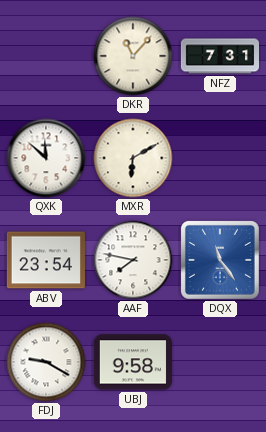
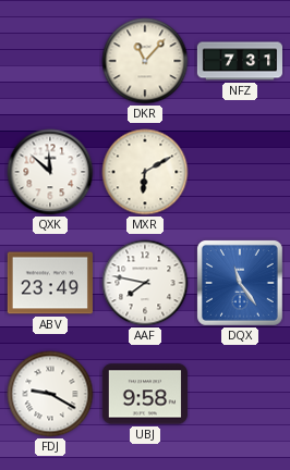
ABV: 23:54 -> 23:49 (50, 283)
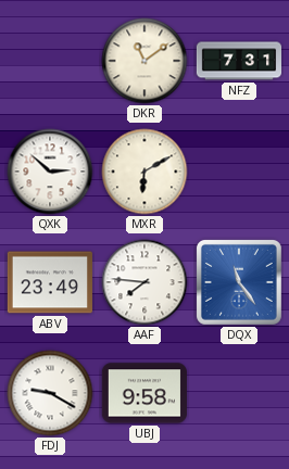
DKR: 11:07 -> 11:09 (144, 61)
QXK: 11:52 -> 2:52 (50, 172)
AAF: 7:47 -> 7:46 (144, 282)
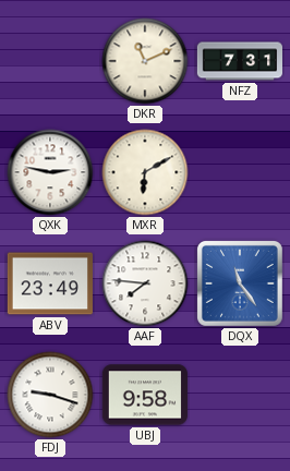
DKR: 11:09 -> 11:11 (145, 61)
QXK: 2:52 -> 2:47 (50, 172)
FDJ: 9:20 -> 9:18 (50, 395)
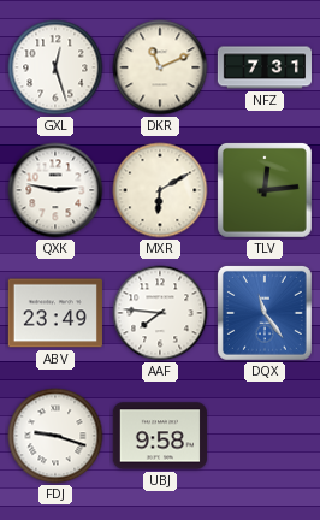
GXL: none -> 12:27 (55, 67)
TLV: none -> 12:14 (265, 190)
